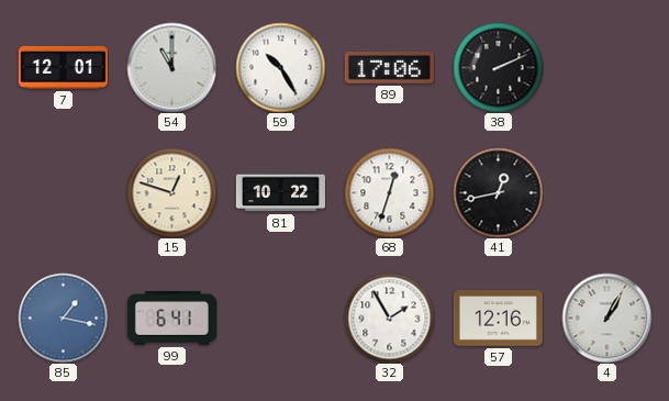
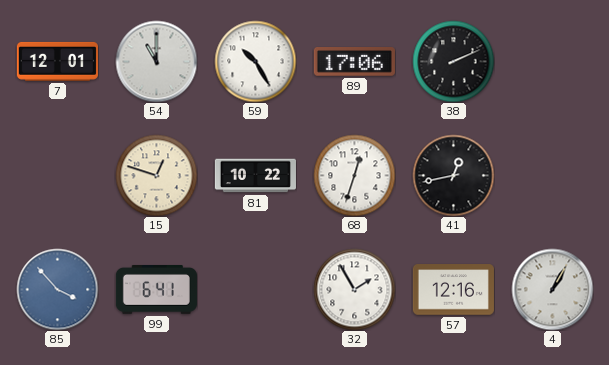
85: 1:17 -> 3:53 (57, 289)
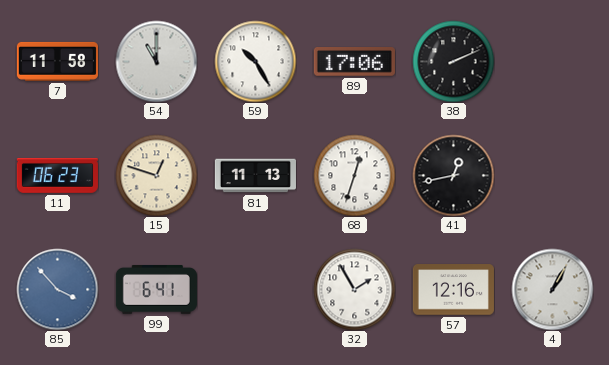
7: 12:01 -> 11:58 (57, 61)
11: none -> 06:23 (57, 175)
81: 10:22 -> 11:13 (255, 176)
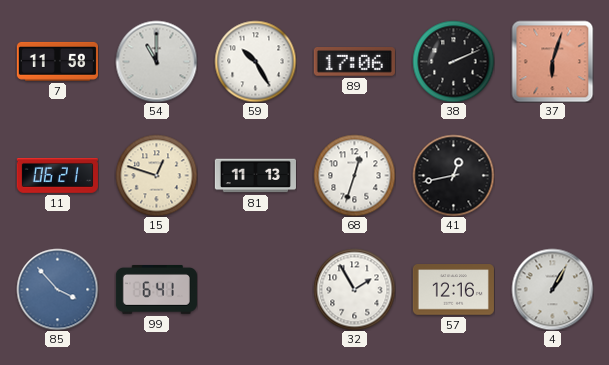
37: none -> 6:03 (552, 61)
11: 06:23 -> 06:21 (57, 175)
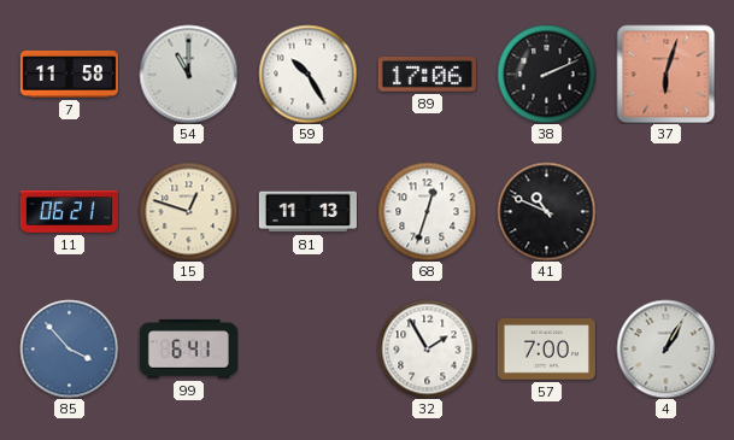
41: 12:43 -> 10:49 (546, 211)
57: 12:16 -> 7:00 (546, 350)
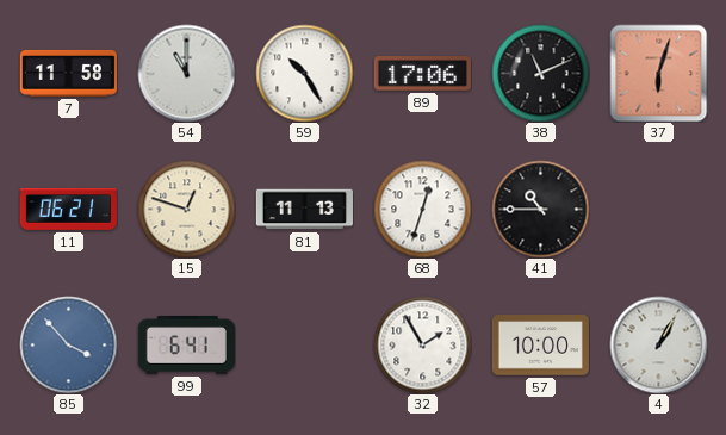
38: 2:11 -> 11:11 (540, 73)
41: 10:49 -> 10:45 (540, 209)
57: 7:00 -> 10:00 (540, 346)
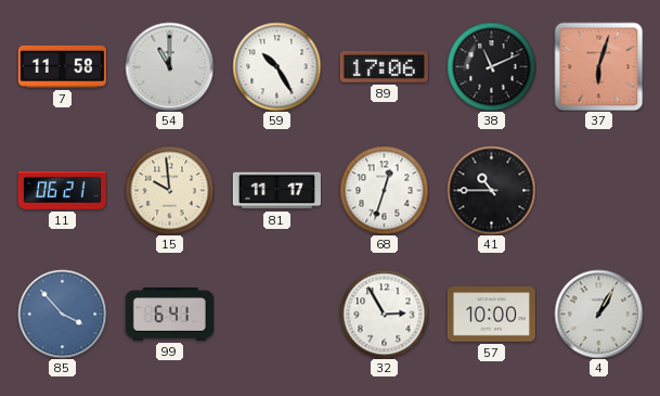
15: 12:48 -> 9:59 (169, 190)
81: 11:13 -> 11:17 (276, 191)
32: 1:55 -> 2:55 (384, 314)
